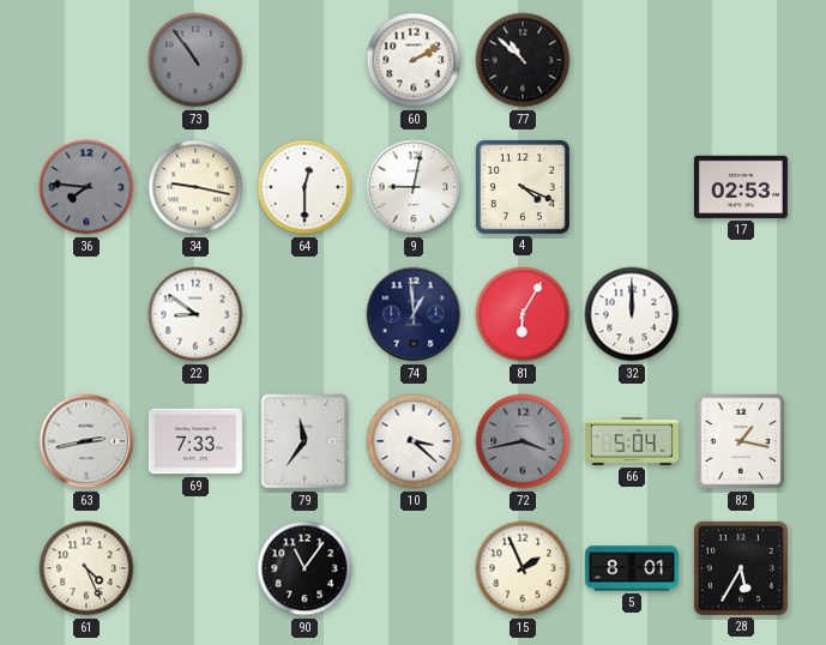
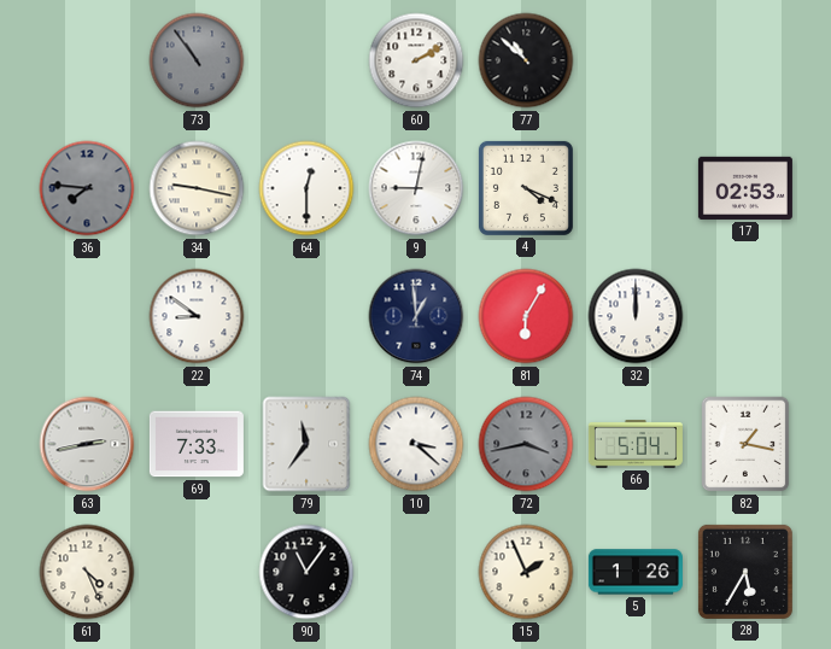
5: 8:01 -> 1:26 (636, 572)
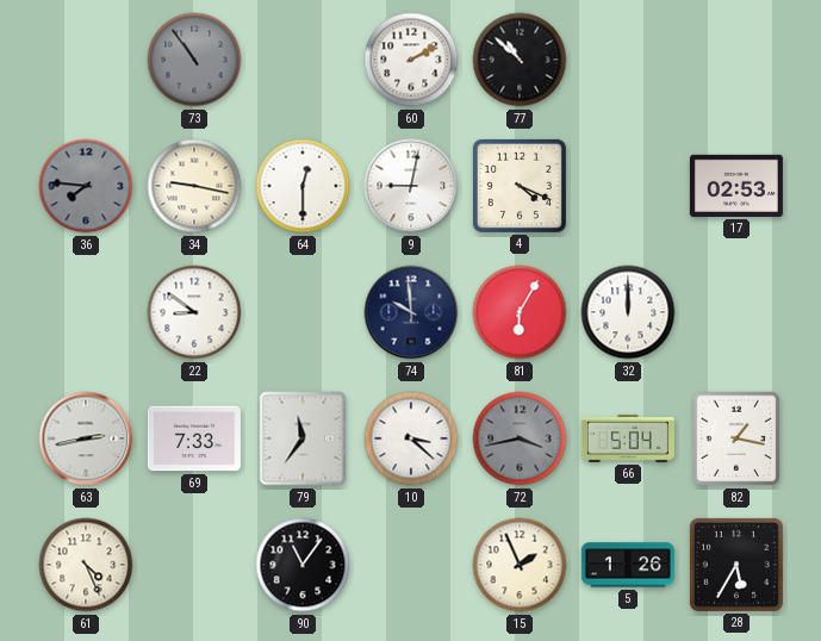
74: 12:59 -> 9:59 (411, 312)
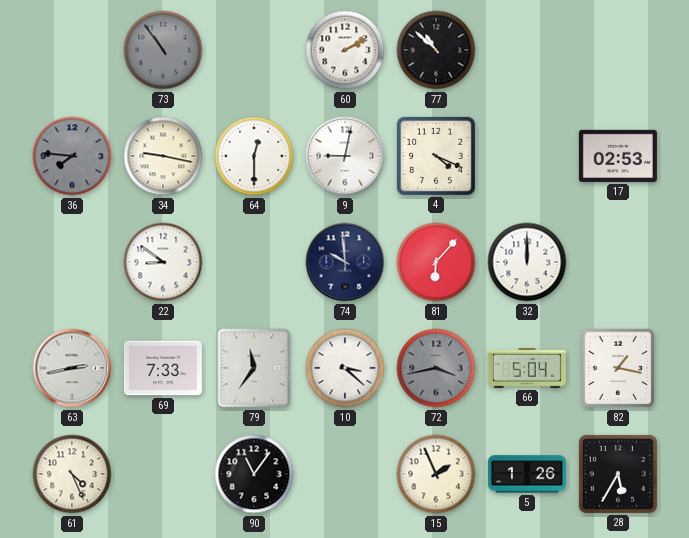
81: 6:05 -> 6:07 (436, 262)
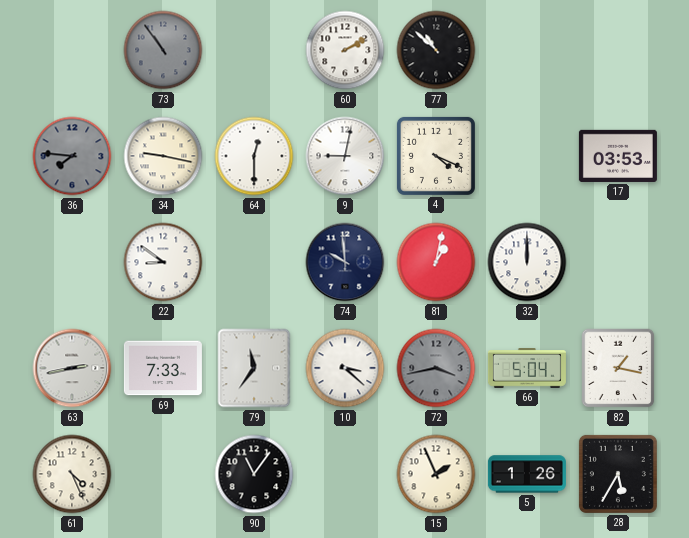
17: 02:53 -> 03:53 (618, 156)
81: 6:07 -> 1:02 (436, 262)
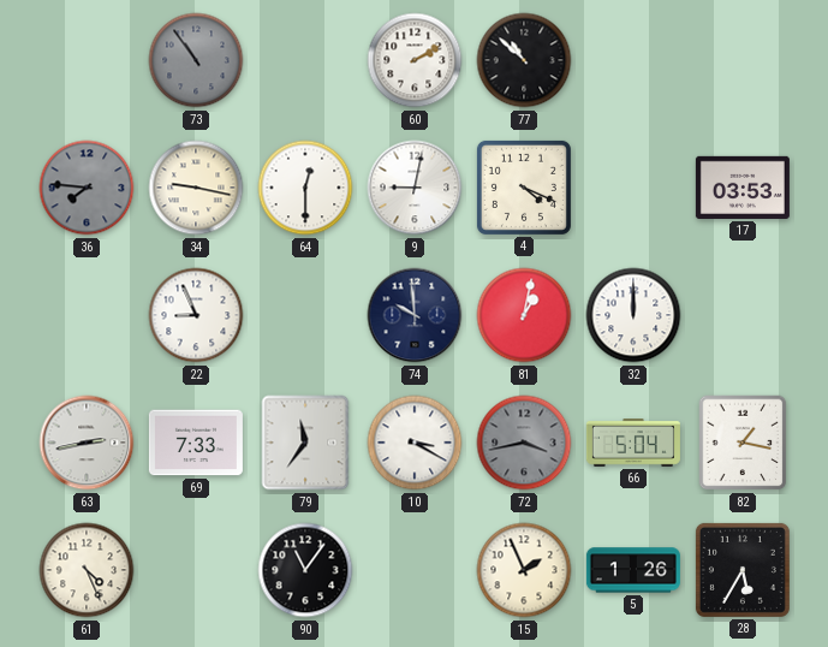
22: 8:51 -> 8:56 (196, 315)
10: 3:22 -> 3:20 (415, 443)
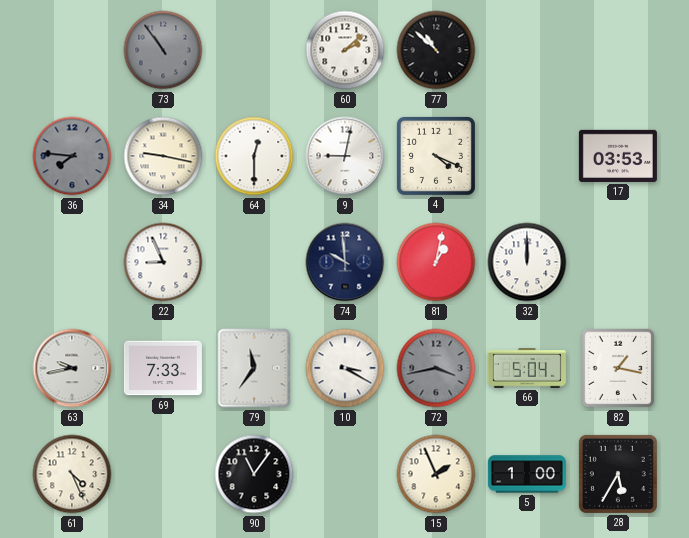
60: 2:10 -> 2:08 (345, 50)
63: 2:43 -> 9:43 (72, 368)
5: 1:26 -> 1:00 (527, 474)
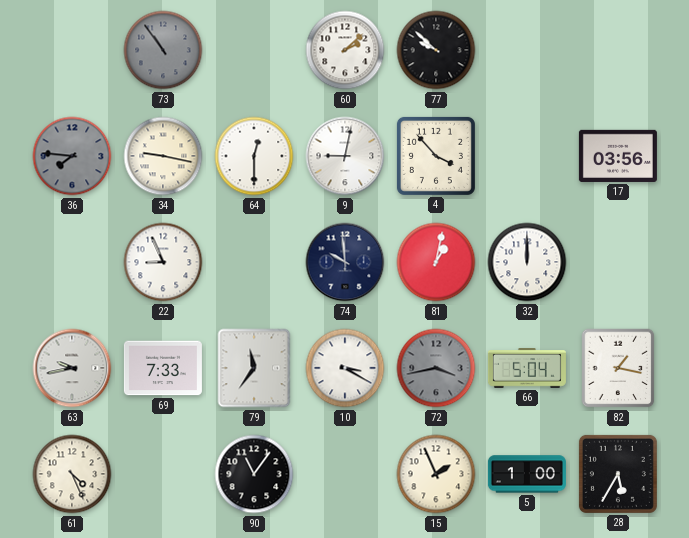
77: 10:52 -> 9:52 (436, 50)
4: 4:19 -> 3:53 (436, 156)
17: 03:53 -> 03:56 (618, 156)
